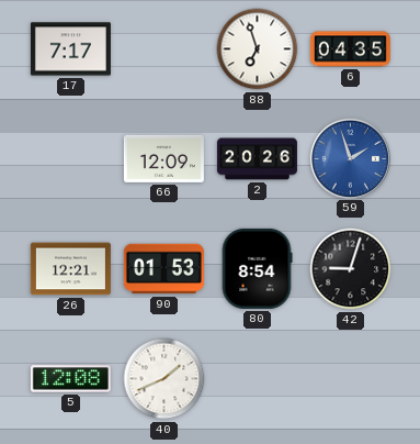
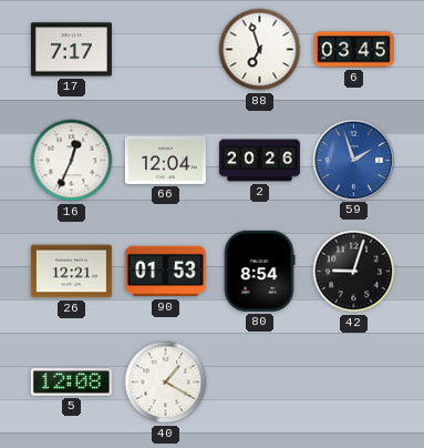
6: 04:35 -> 03:45 (353, 50)
16: none -> 12:34 (72, 161)
66: 12:09 -> 12:04 (165, 160)
40: 1:41 -> 1:20 (166, 383)
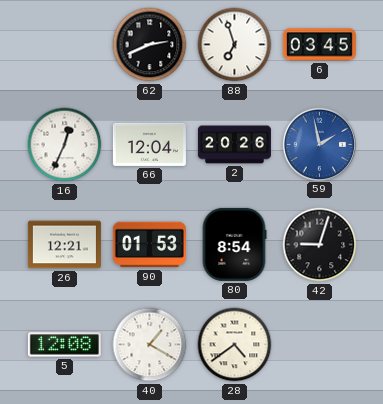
17: 7:17 -> none (71, 50)
62: none -> 2:41 (150, 45)
59: 1:57 -> 1:58 (319, 144)
28: none -> 4:39 (235, 345)
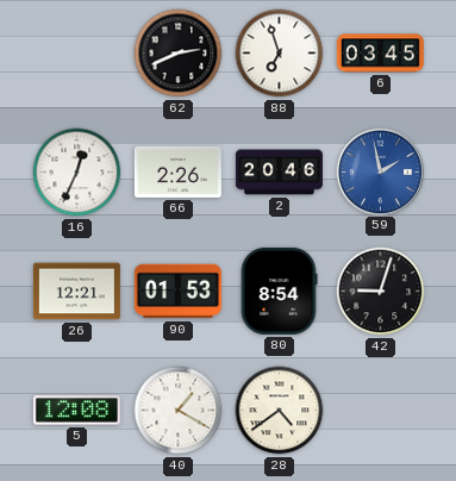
66: 12:04 -> 2:26 (177, 171)
2: 20:26 -> 20:46 (279, 173)
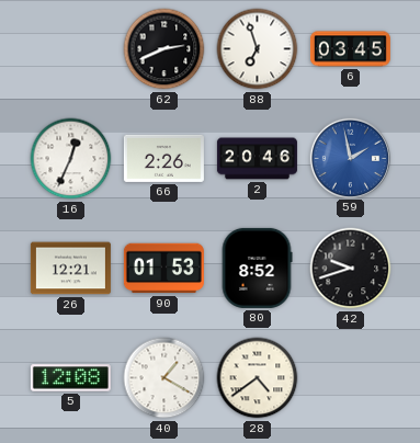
80: 8:54 -> 8:52 (257, 268)
42: 9:03 -> 9:42 (351, 269)
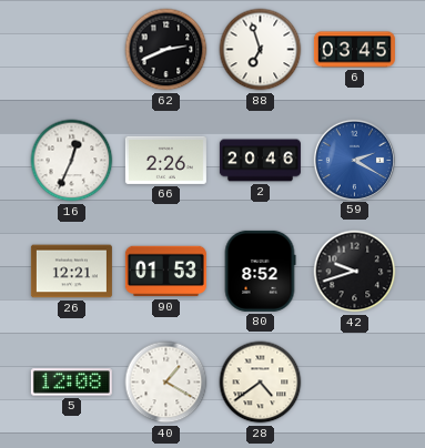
59: 1:58 -> 2:20 (354, 160)
